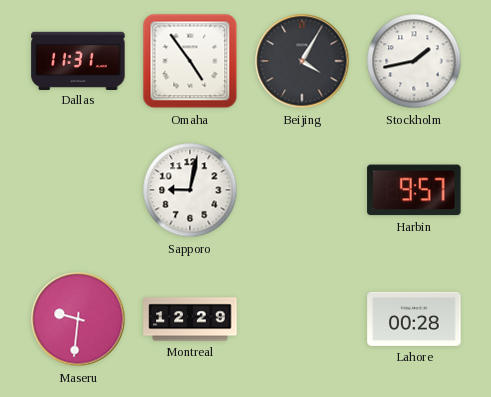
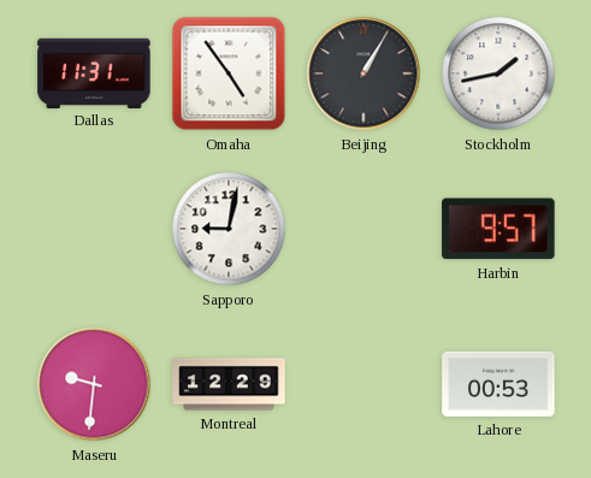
Beijing: 4:05 -> 1:05 (364, 73)
Lahore: 00:28 -> 00:53 (498, 384)
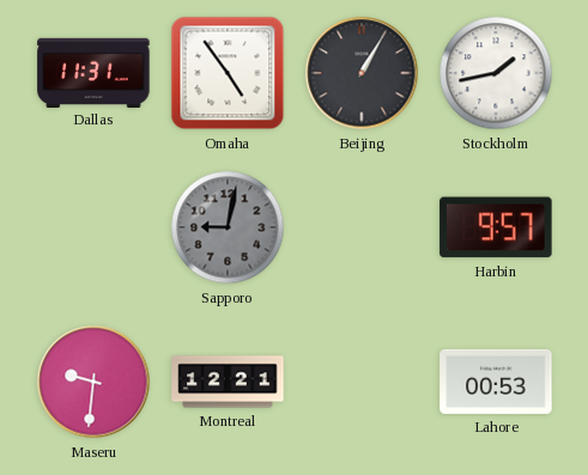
Sapporo dial: white -> grey (228, 227)
Montreal: 12:29 -> 12:21 (228, 382)
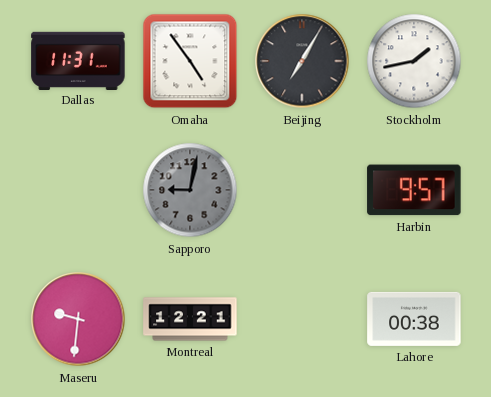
Beijing: 1:05 -> 7:05 (302, 61)
Lahore: 00:53 -> 00:38 (414, 319)
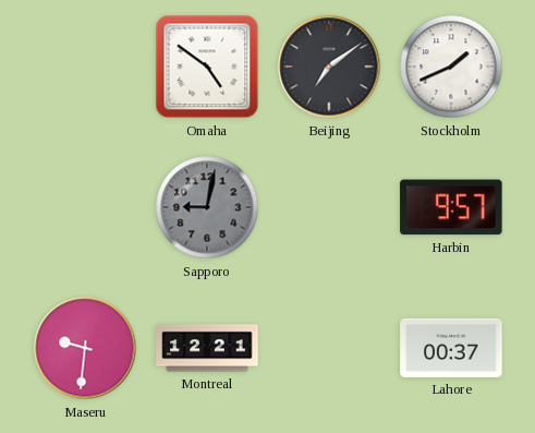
Dallas: 11:31 -> none (78, 60)
Omaha: 4:54 -> 4:51 (207, 67)
Beijing: 7:05 -> 7:09 (329, 67)
Stockholm: 1:43 -> 1:41 (451, 67)
Lahore: 00:38 -> 00:37 (451, 348)
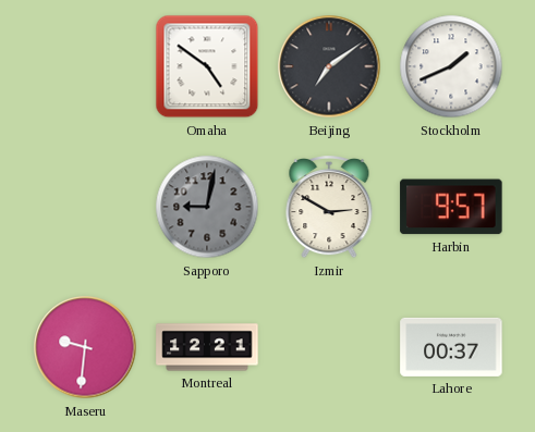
Izmir: none -> 2:50 (329, 208)
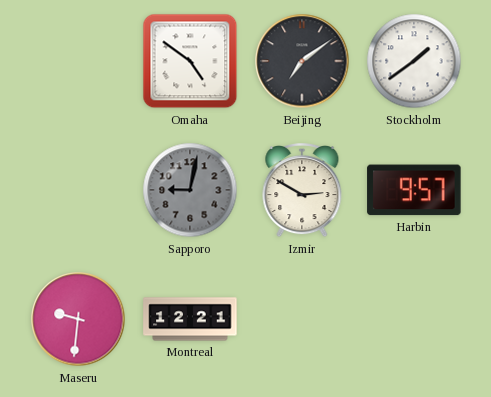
Stockholm: 1:41 -> 1:39 (414, 61)
Lahore: 00:37 -> none (451, 347)
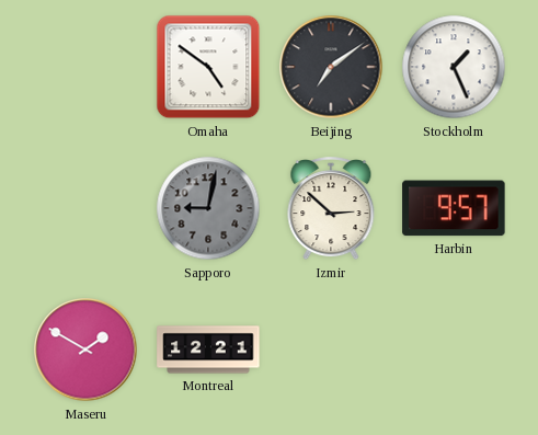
Stockholm: 1:39 -> 1:26 (454, 67)
Izmir: 2:50 -> 2:52 (331, 209)
Maseru: 9:31 -> 1:50 (85, 350)
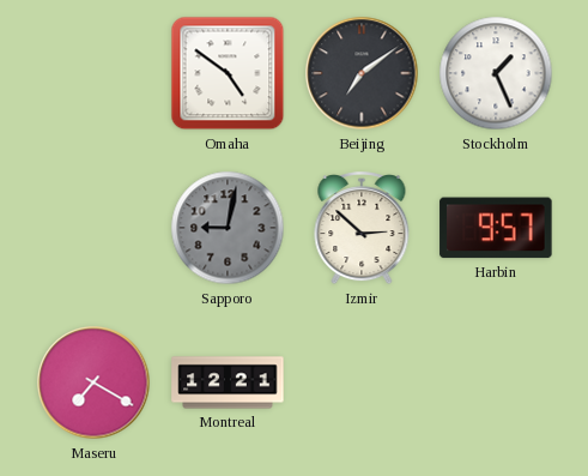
Maseru: 1:50 -> 7:20 (93, 382)
